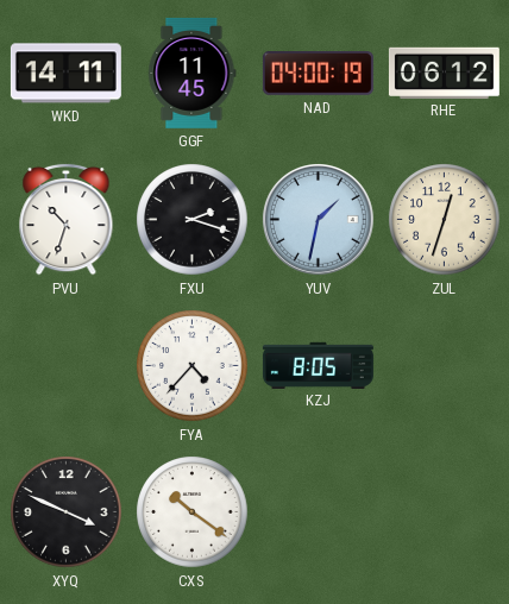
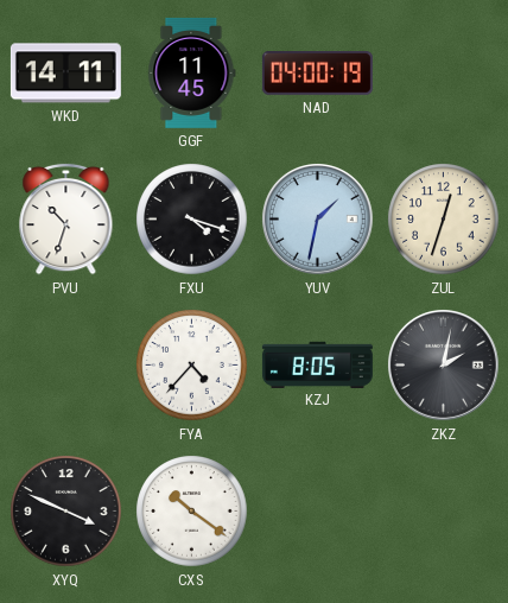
RHE: 06:12 -> none (444, 73)
FXU: 2:18 -> 4:18 (192, 220)
ZKZ: none -> 2:02 (444, 366)
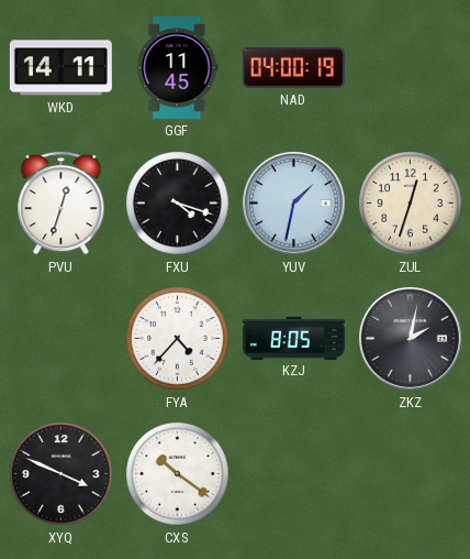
PVU: 10:33 -> 12:33 (61, 202)
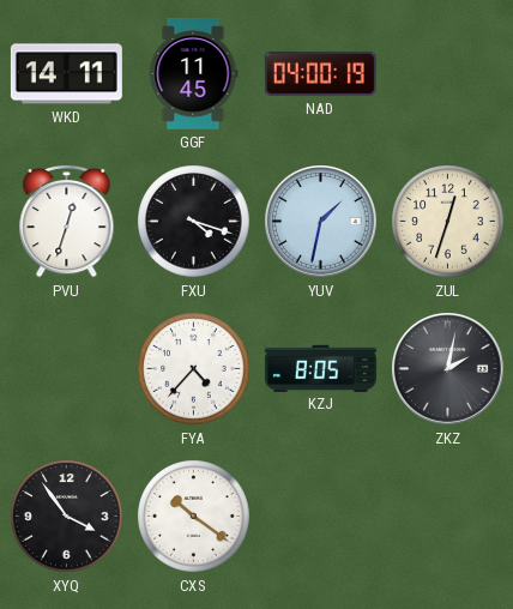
XYQ: 3:49 -> 3:54 (67, 517)
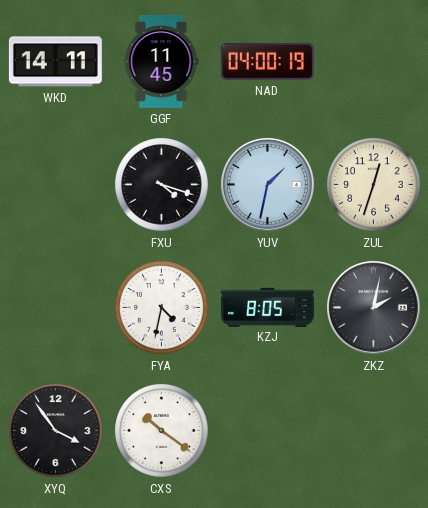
PVU: 12:33 -> none (67, 221)
FYA: 4:37 -> 4:32 (162, 308)
